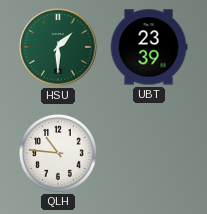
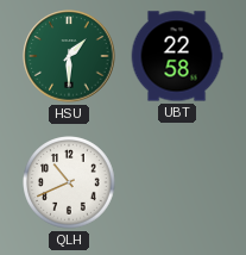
UBT: 23:39 -> 22:58 (177, 56)
QLH: 10:46 -> 10:41 (70, 184)
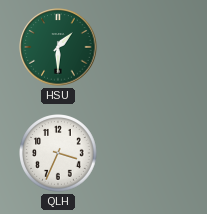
UBT: 22:58 -> none (177, 56)
QLH: 10:41 -> 3:34 (59, 154)
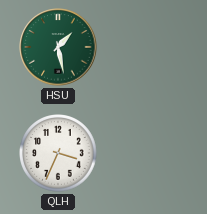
HSU: 1:30 -> 1:28 (58, 47)
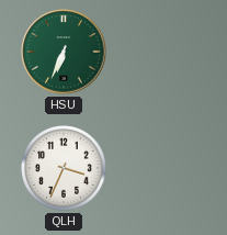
HSU: 1:28 -> 6:34 (64, 52)
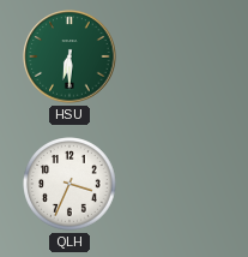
HSU: 6:34 -> 6:30 (69, 56)
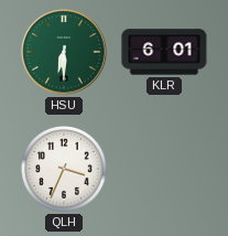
KLR: none -> 6:01 (164, 52)
